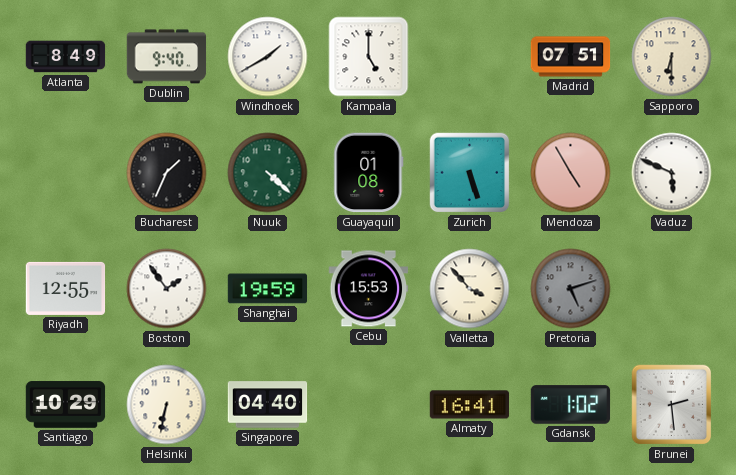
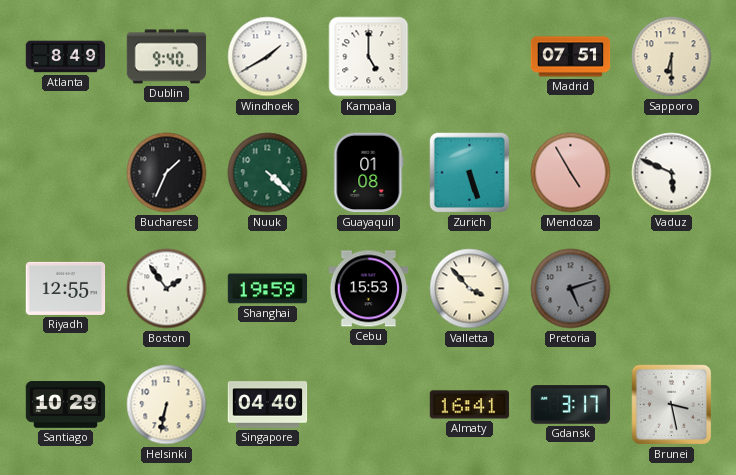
Gdansk: 1:02 -> 3:17 (571, 405)
Brunei: 2:29 -> 3:28 (672, 405)
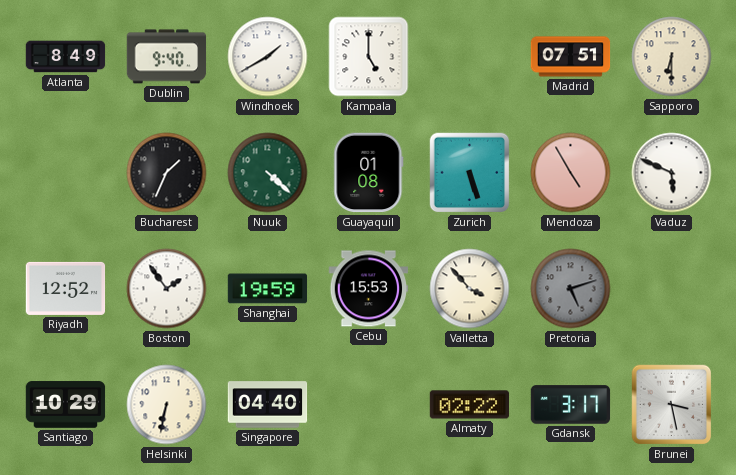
Riyadh: 12:55 -> 12:52 (66, 288)
Almaty: 16:41 -> 02:22 (470, 405)
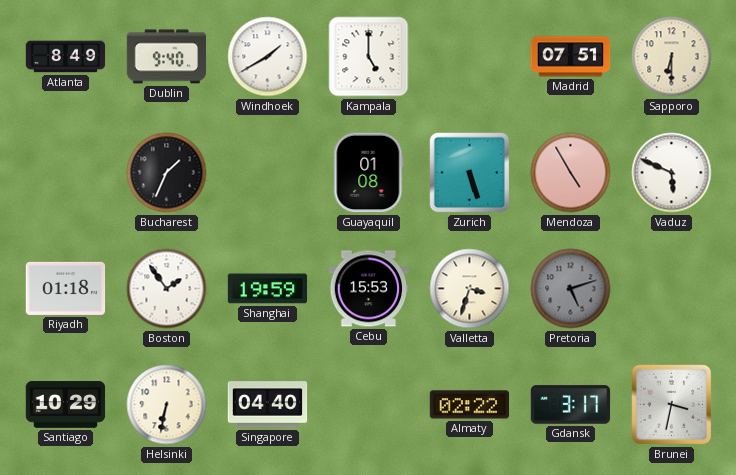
Nuuk: 4:22 -> none (268, 173)
Riyadh: 12:52 -> 01:18 (66, 288)
Valletta: 3:53 -> 3:33 (470, 289)
Brunei: 3:28 -> 3:32 (672, 405)
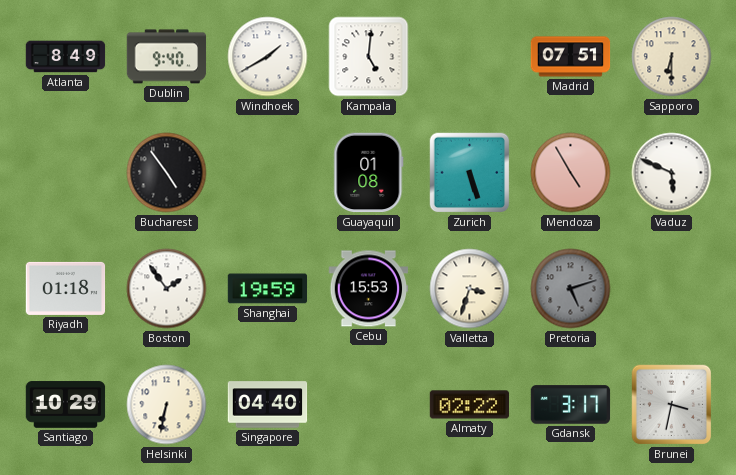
Kampala: 5:00 -> 5:01 (369, 57)
Bucharest: 1:34 -> 4:54 (167, 173)
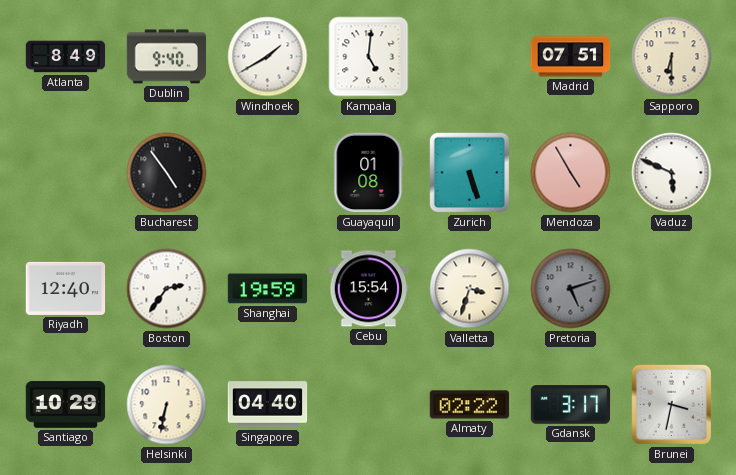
Riyadh: 01:18 -> 12:40 (66, 288)
Boston: 1:54 -> 2:36 (167, 289)
Cebu: 15:53 -> 15:54 (369, 289)
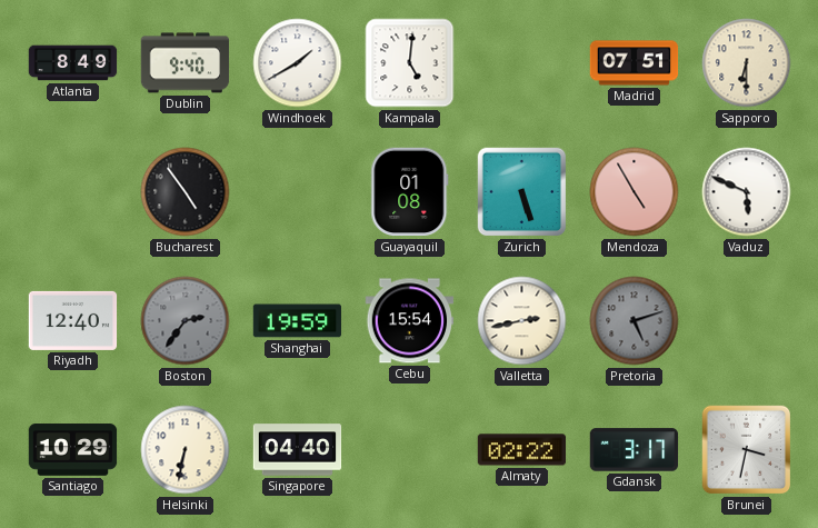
Boston dial: white -> grey (186, 321)
Valletta: 3:33 -> 2:43 (522, 321)
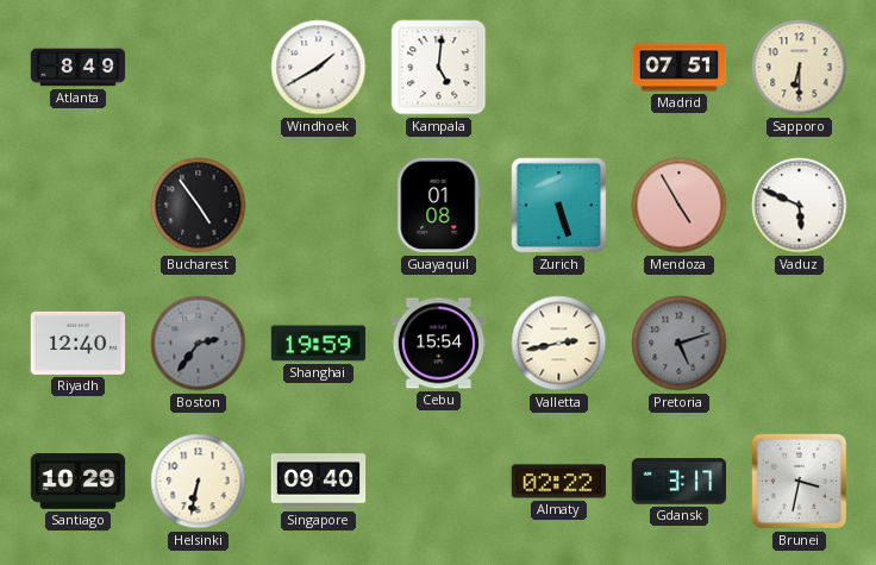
Dublin: 9:40 -> none (186, 63)
Singapore: 04:40 -> 09:40 (319, 482)
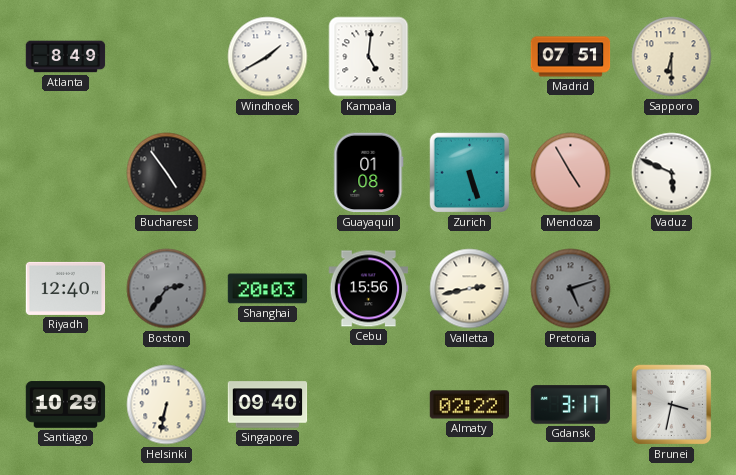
Shanghai: 19:59 -> 20:03 (268, 289)
Cebu: 15:54 -> 15:56 (369, 289)
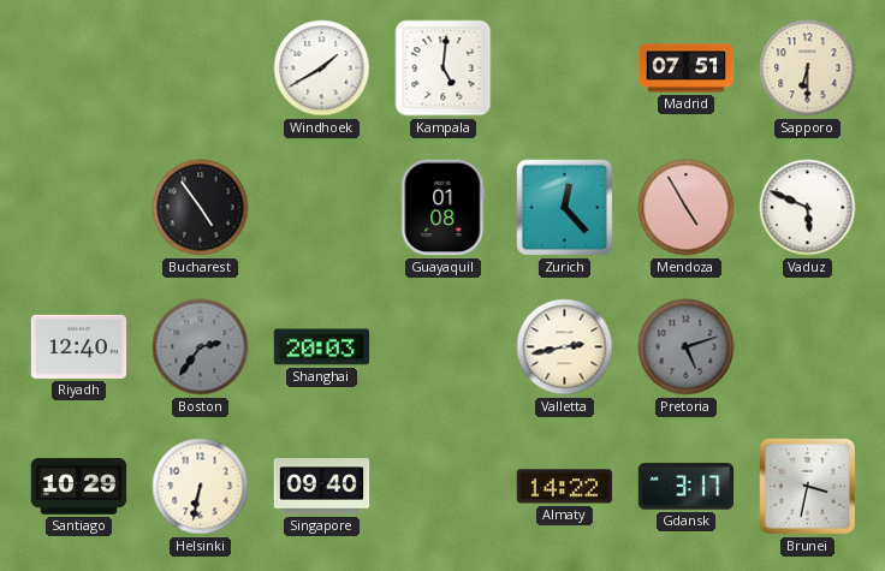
Atlanta: 8:49 -> none (66, 57)
Zurich: 5:27 -> 12:23 (565, 208)
Cebu: 15:56 -> none (369, 289)
Almaty: 02:22 -> 14:22 (565, 487)
